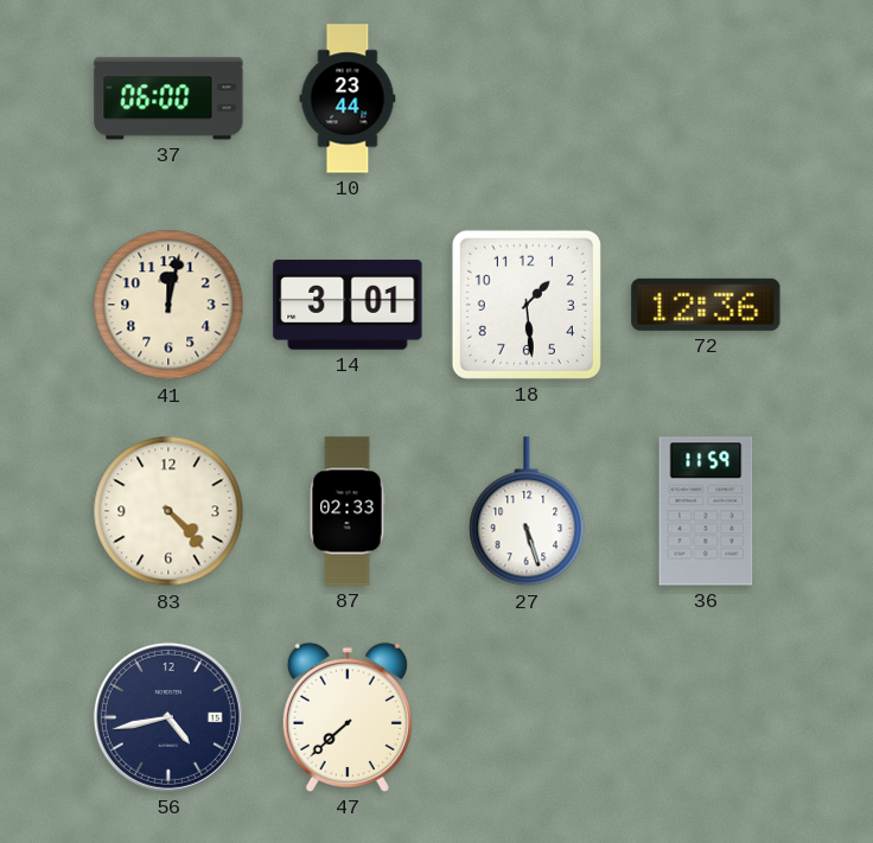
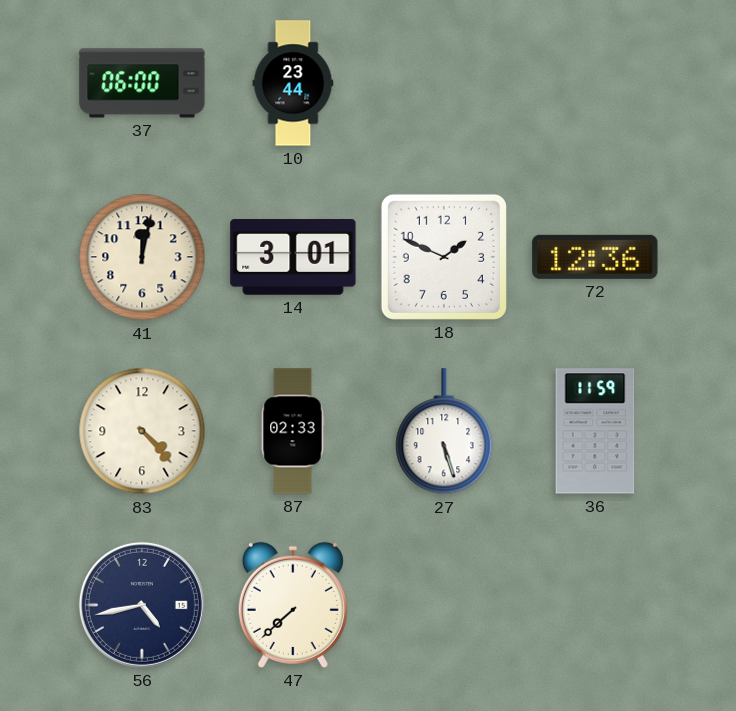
18: 1:29 -> 1:49 (444, 257)
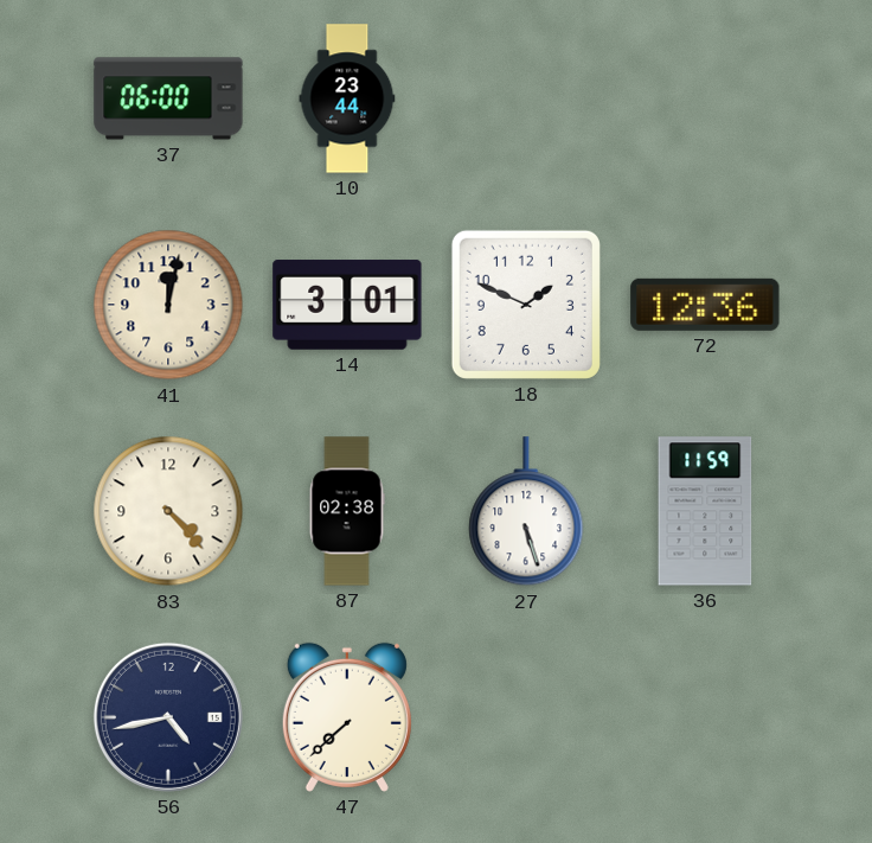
87: 02:33 -> 02:38 (347, 511)
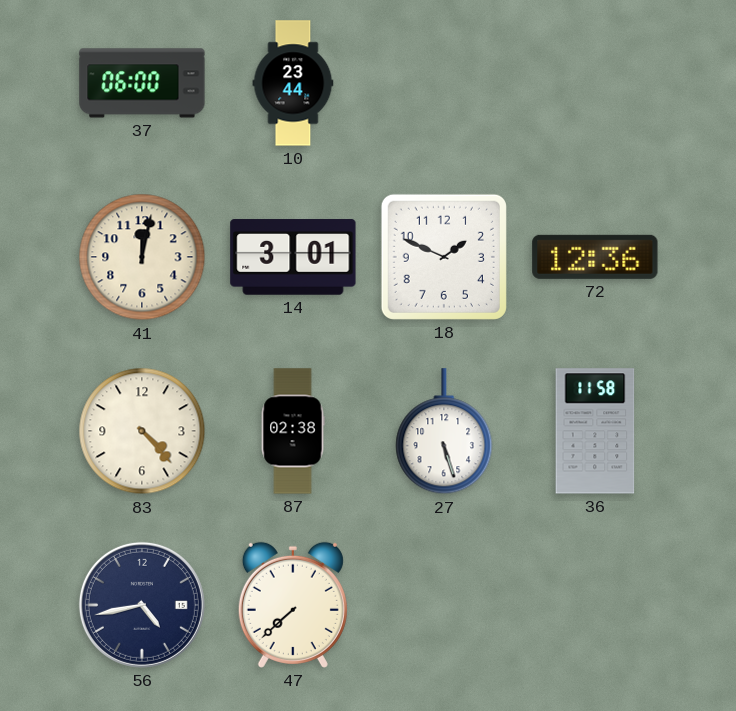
36: 11:59 -> 11:58 (595, 431)
